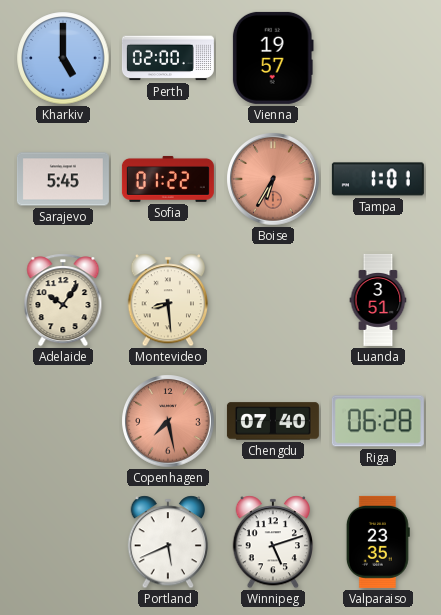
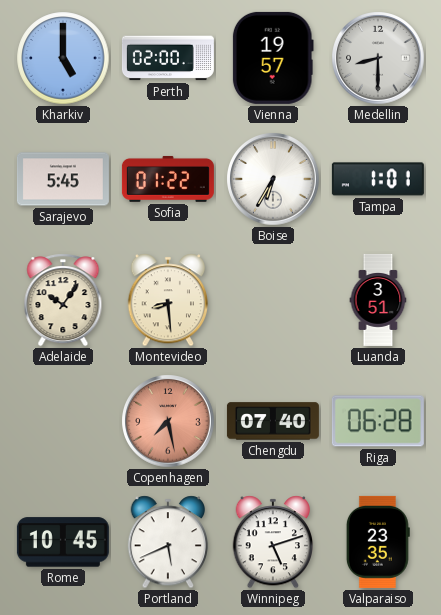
Medellin: none -> 8:30 (378, 58)
Boise dial: salmon -> white (273, 179)
Rome: none -> 10:45 (63, 542)
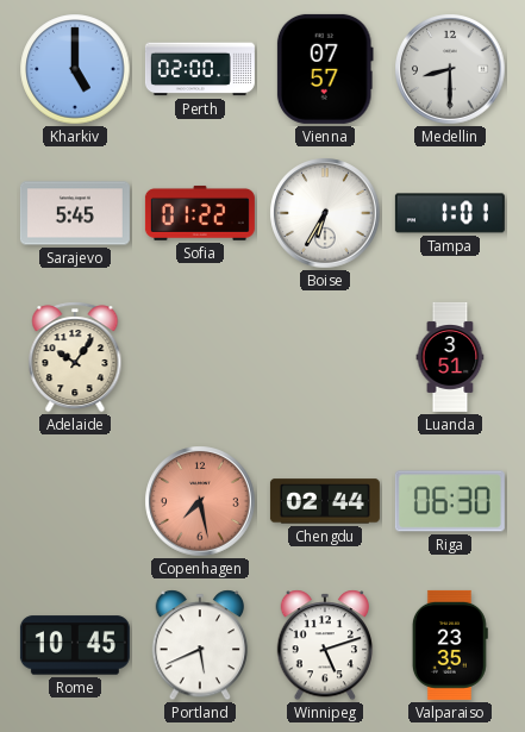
Vienna: 19:57 -> 07:57 (325, 69)
Montevideo: 8:29 -> none (168, 300)
Chengdu: 07:40 -> 02:44 (325, 501)
Riga: 06:28 -> 06:30 (450, 501)
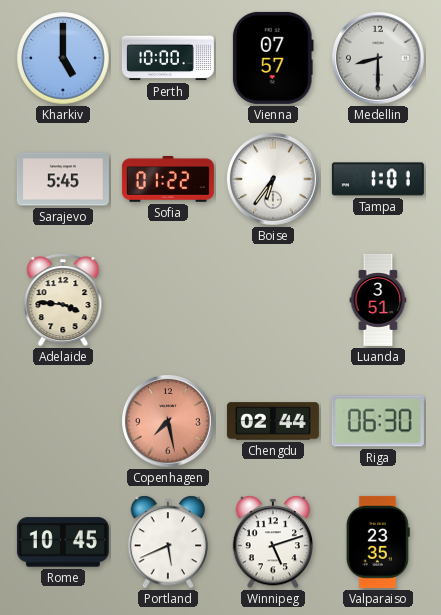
Perth: 02:00 -> 10:00 (168, 58)
Boise: 6:35 -> 6:36 (273, 179)
Adelaide: 10:06 -> 3:46 (63, 300)
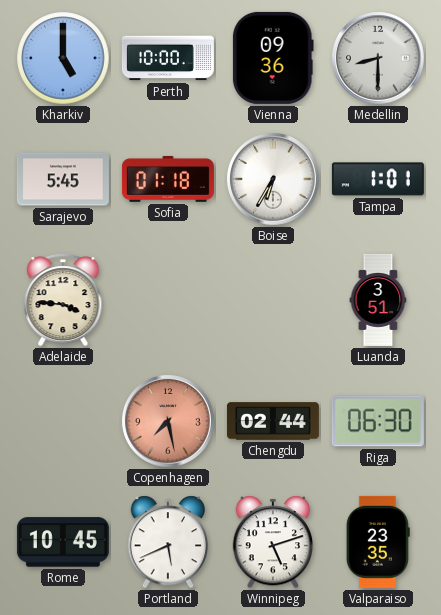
Vienna: 07:57 -> 09:36 (273, 58)
Sofia: 01:22 -> 01:18 (168, 179)
Boise: 6:36 -> 6:35 (273, 179)
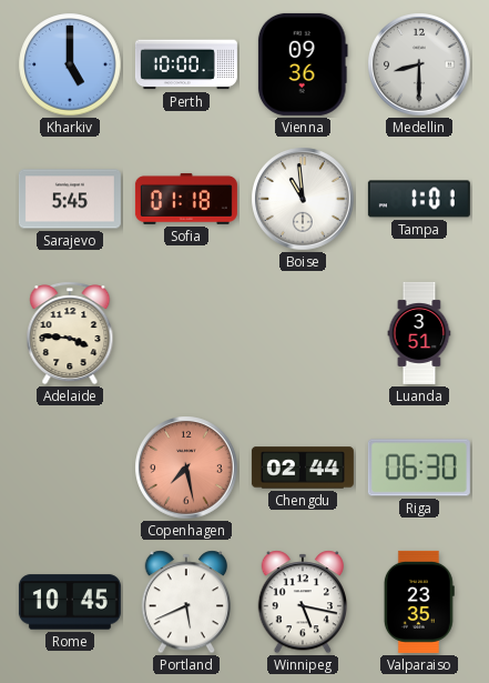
Boise: 6:35 -> 10:59 (303, 199)
Winnipeg: 5:12 -> 5:17 (303, 602)
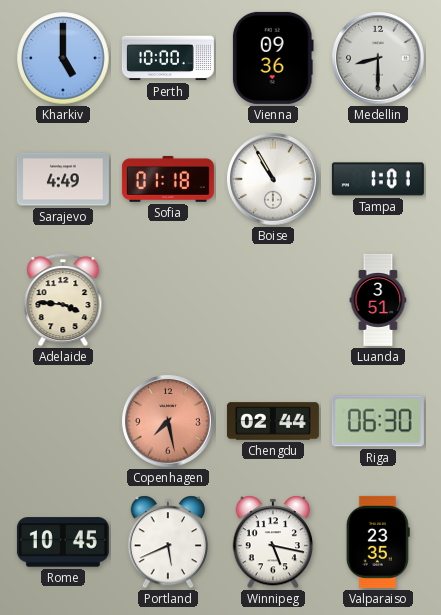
Sarajevo: 5:45 -> 4:49 (63, 179)
Boise: 10:59 -> 10:55 (273, 179)
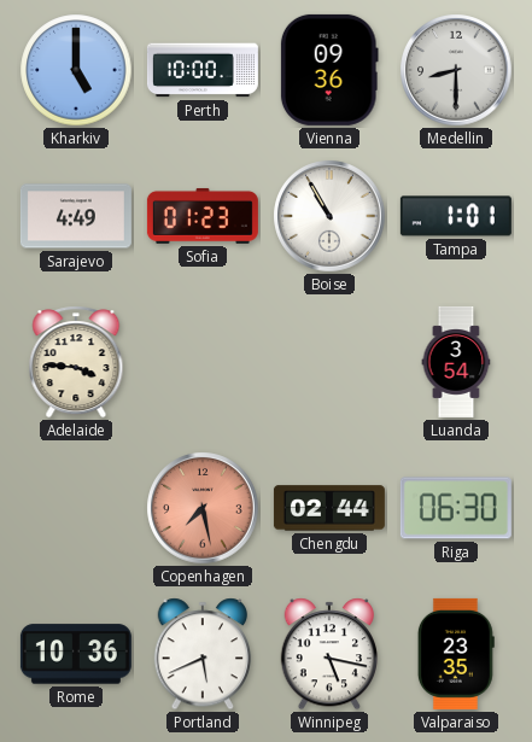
Sofia: 01:18 -> 01:23 (203, 216)
Luanda: 3:51 -> 3:54 (456, 362)
Rome: 10:45 -> 10:36 (76, 654)
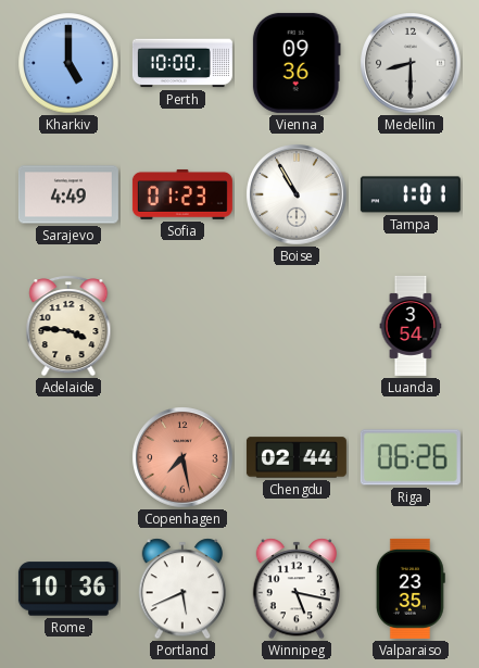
Riga: 06:30 -> 06:26 (411, 457)
